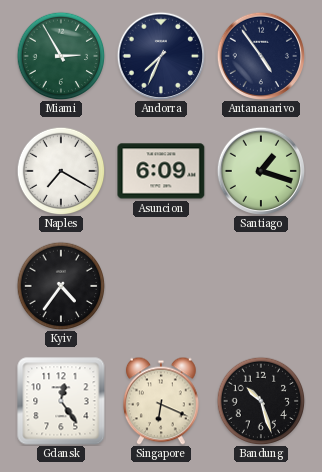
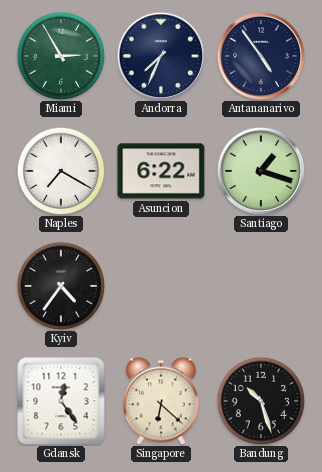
Asuncion: 6:09 -> 6:22 (161, 171)
Singapore: 6:19 -> 6:22 (162, 401)
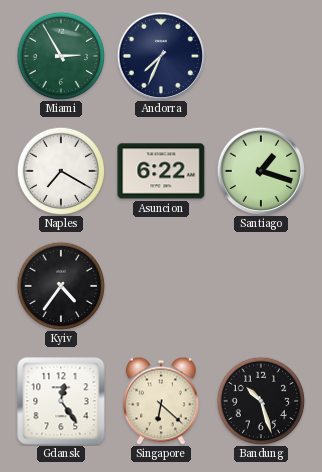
Antananarivo: 4:54 -> none (260, 55)
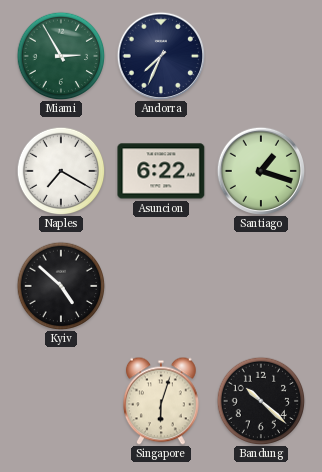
Kyiv: 4:36 -> 4:52 (61, 286)
Gdansk: 12:24 -> none (61, 401)
Singapore: 6:22 -> 6:03 (162, 401)
Bandung: 10:27 -> 10:22 (261, 401)
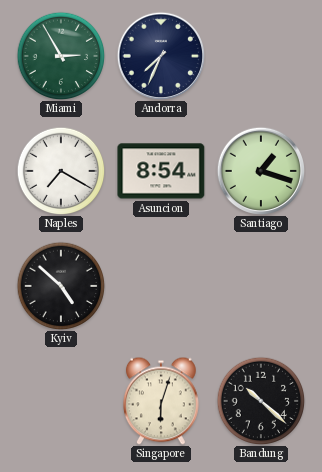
Asuncion: 6:22 -> 8:54 (161, 171)
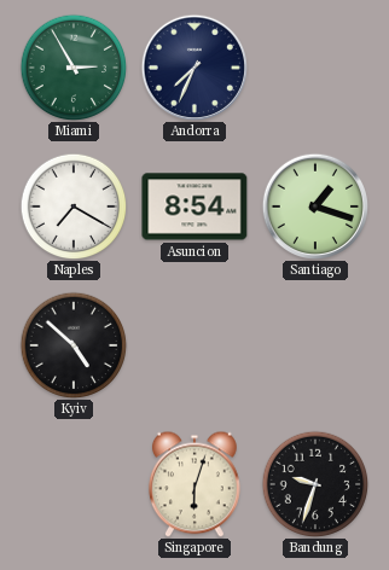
Bandung: 10:22 -> 9:33 (315, 484)
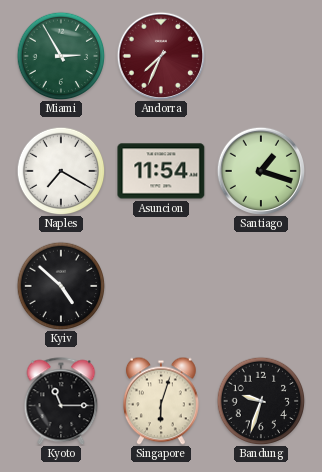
Andorra dial: navy -> burgundy (160, 55)
Asuncion: 8:54 -> 11:54 (161, 171)
Kyoto: none -> 11:15 (61, 401)
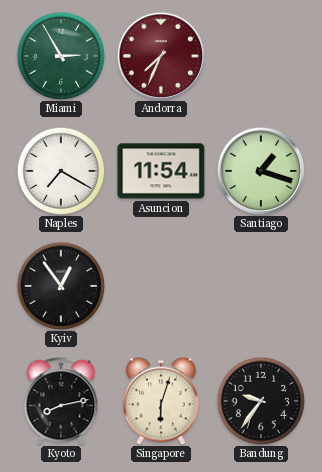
Kyiv: 4:52 -> 12:54 (61, 286)
Kyoto: 11:15 -> 8:13 (61, 401)
Bandung: 9:33 -> 9:36 (261, 401)
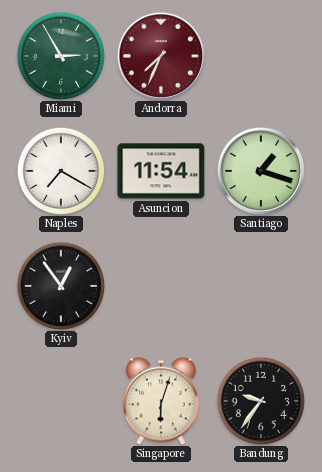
Kyoto: 8:13 -> none (61, 401)
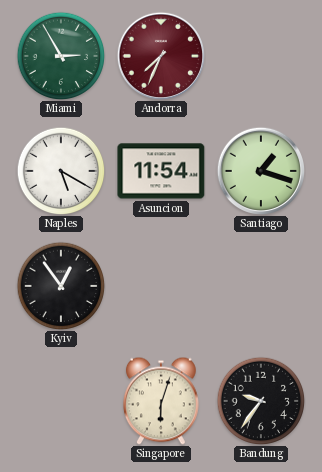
Naples: 7:20 -> 5:20 (61, 171)
